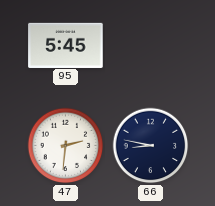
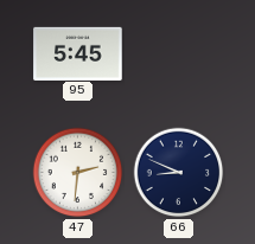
66: 8:47 -> 8:49 (179, 173)
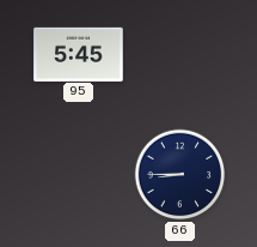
47: 2:31 -> none (78, 173)
66: 8:49 -> 8:45 (180, 175)
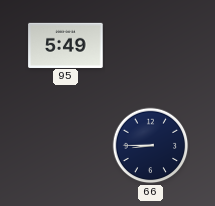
95: 5:45 -> 5:49 (66, 45)
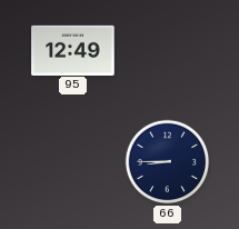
95: 5:49 -> 12:49 (73, 50)
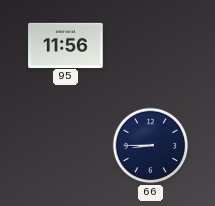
95: 12:49 -> 11:56 (66, 45)
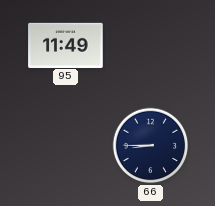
95: 11:56 -> 11:49 (66, 45)
